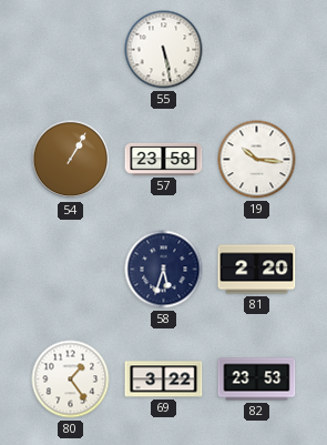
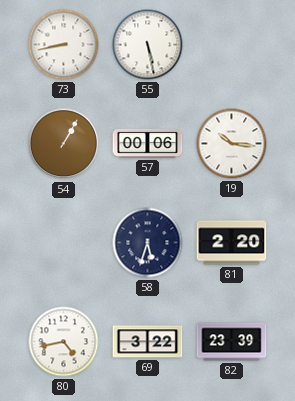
73: none -> 8:43 (64, 45)
57: 23:58 -> 00:06 (148, 143)
80: 1:24 -> 4:43 (64, 342)
82: 23:53 -> 23:39 (232, 342)
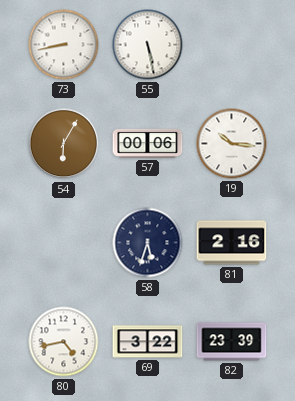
54: 1:05 -> 6:05 (64, 144)
81: 2:20 -> 2:16 (232, 243)
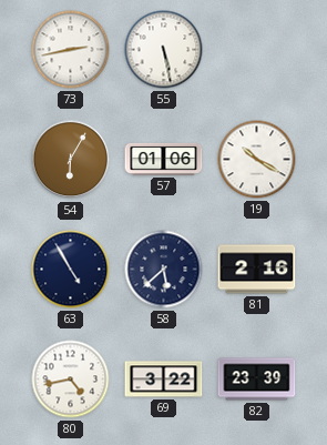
73: 8:43 -> 2:43 (71, 50)
57: 00:06 -> 01:06 (164, 159)
19: 10:16 -> 10:20 (257, 160)
63: none -> 4:55 (71, 270)
58: 5:33 -> 5:38 (164, 270)
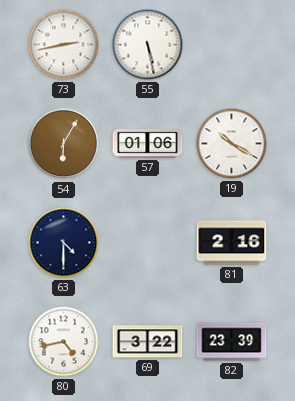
63: 4:55 -> 4:30 (64, 243)
58: 5:38 -> none (164, 270)
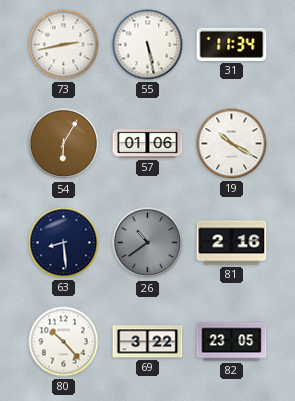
31: none -> 11:34 (232, 44)
63: 4:30 -> 8:29 (64, 243)
26: none -> 10:39 (148, 243)
80: 4:43 -> 10:23 (64, 342)
82: 23:39 -> 23:05 (232, 342)
